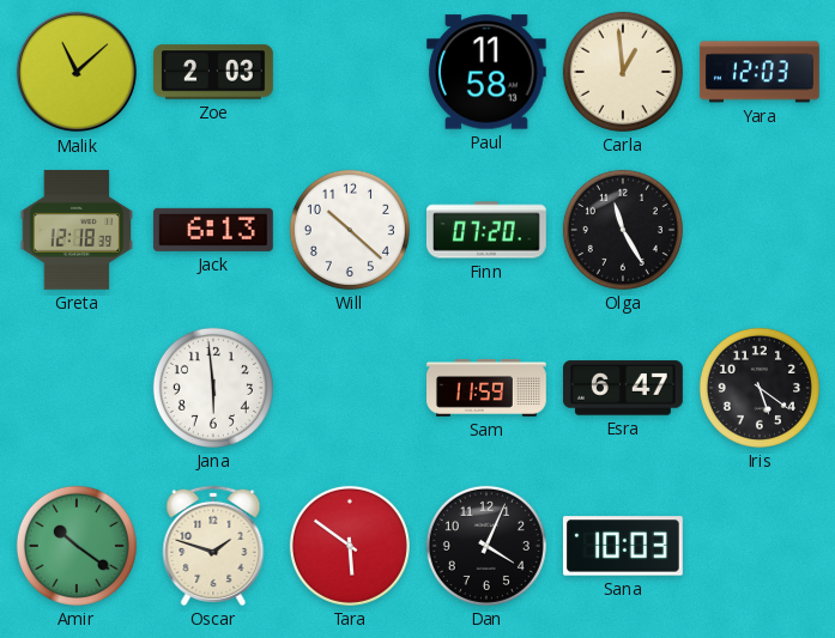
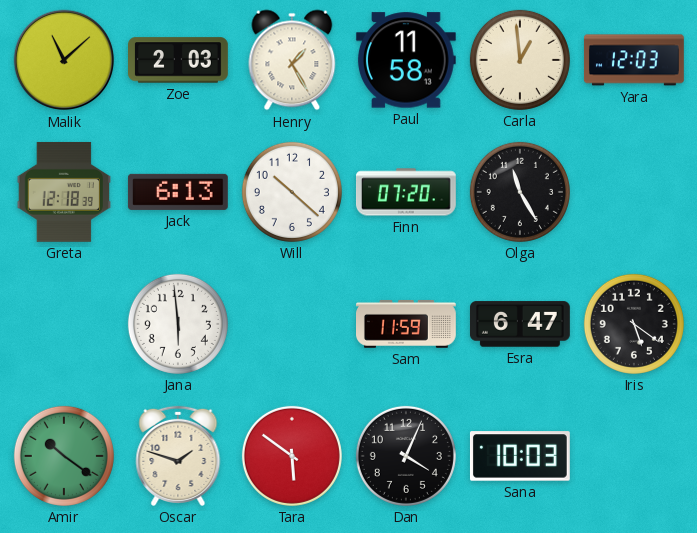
Henry: none -> 1:25 (292, 60)
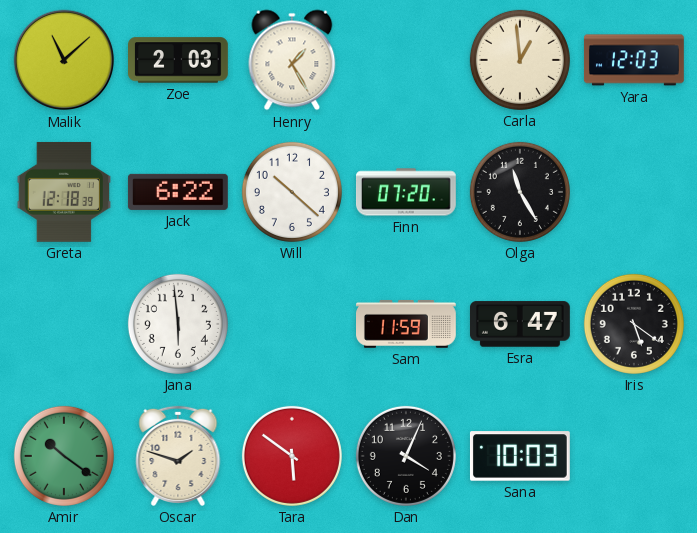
Paul: 11:58 -> none (406, 60)
Jack: 6:13 -> 6:22 (178, 192)
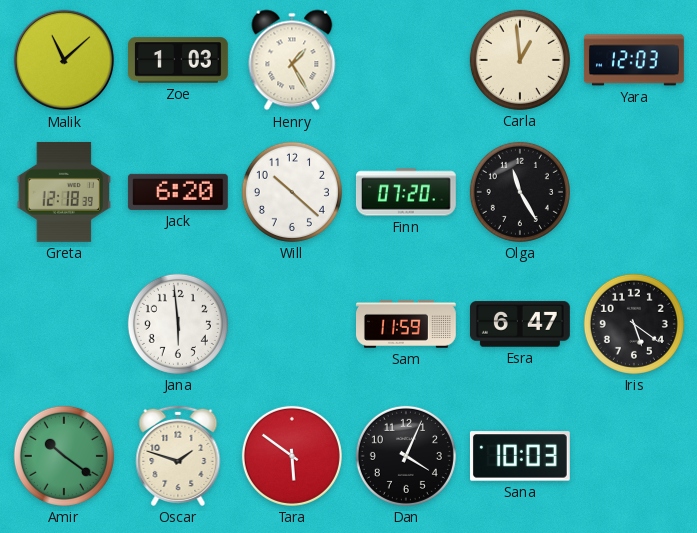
Zoe: 2:03 -> 1:03 (179, 60)
Jack: 6:22 -> 6:20 (178, 192)
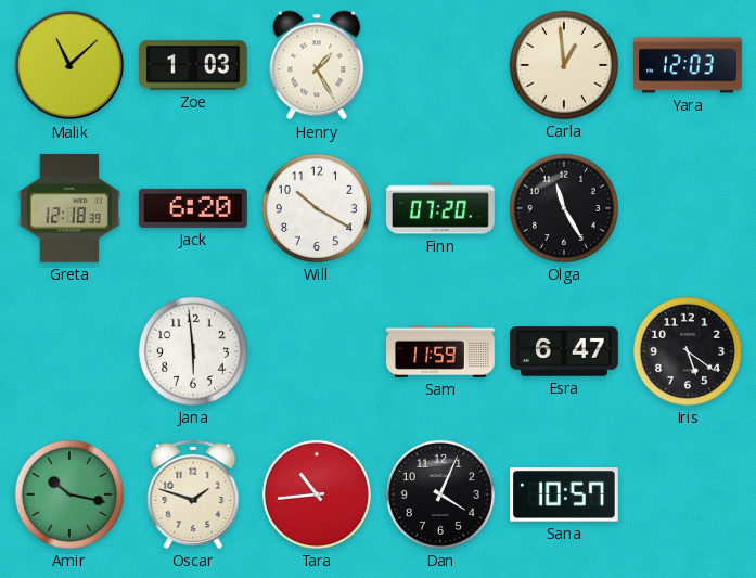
Will: 10:22 -> 10:20 (317, 208)
Amir: 10:21 -> 10:17 (69, 494)
Tara: 5:51 -> 10:44 (317, 494)
Sana: 10:03 -> 10:57 (564, 494)
